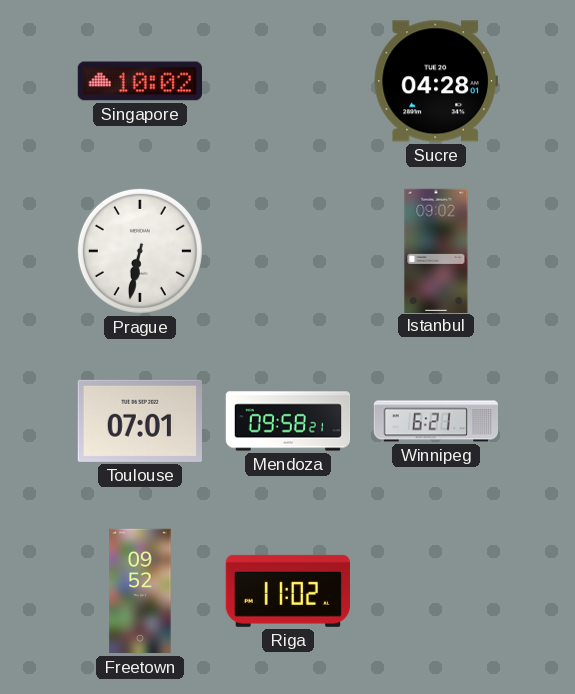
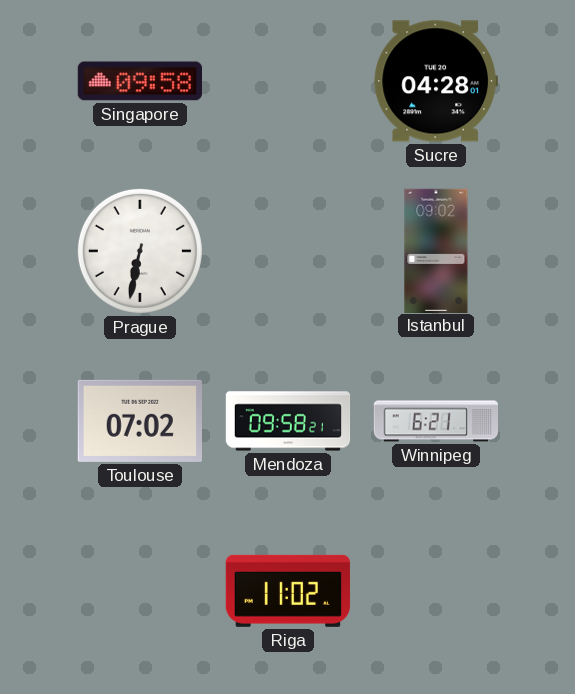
Singapore: 10:02 -> 09:58 (139, 81)
Toulouse: 07:01 -> 07:02 (140, 421)
Freetown: 09:52 -> none (140, 591)
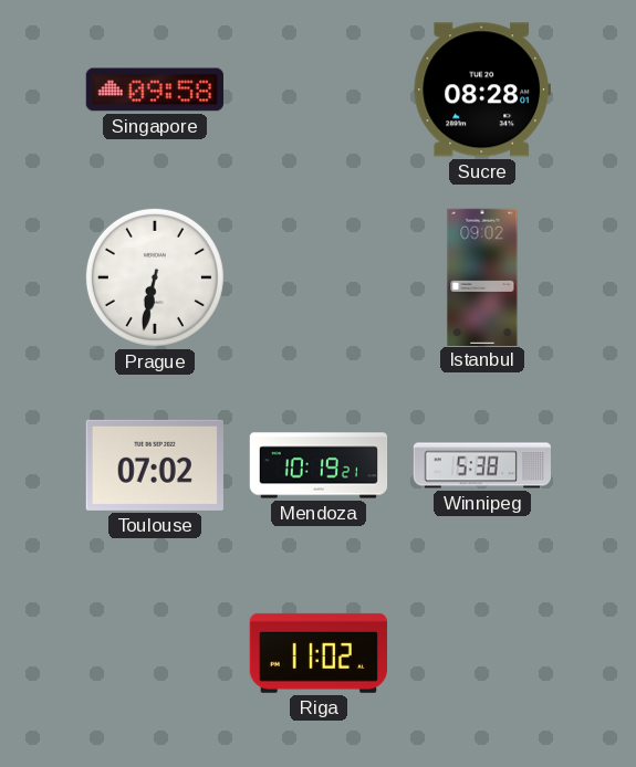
Sucre: 04:28 -> 08:28 (482, 90)
Mendoza: 09:58 -> 10:19 (319, 465)
Winnipeg: 6:21 -> 5:38 (482, 465)
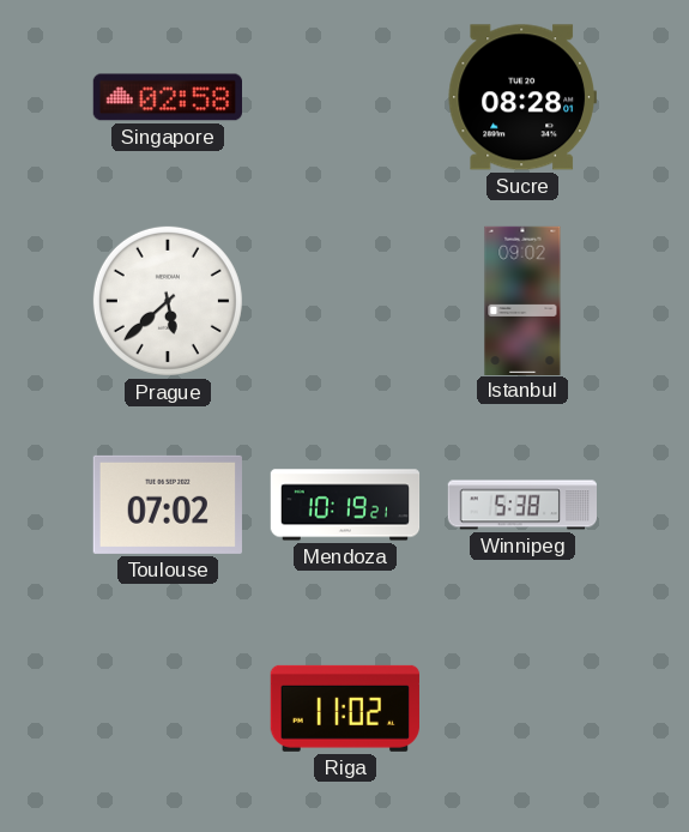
Singapore: 09:58 -> 02:58 (167, 97)
Prague: 6:32 -> 5:38 (168, 301)
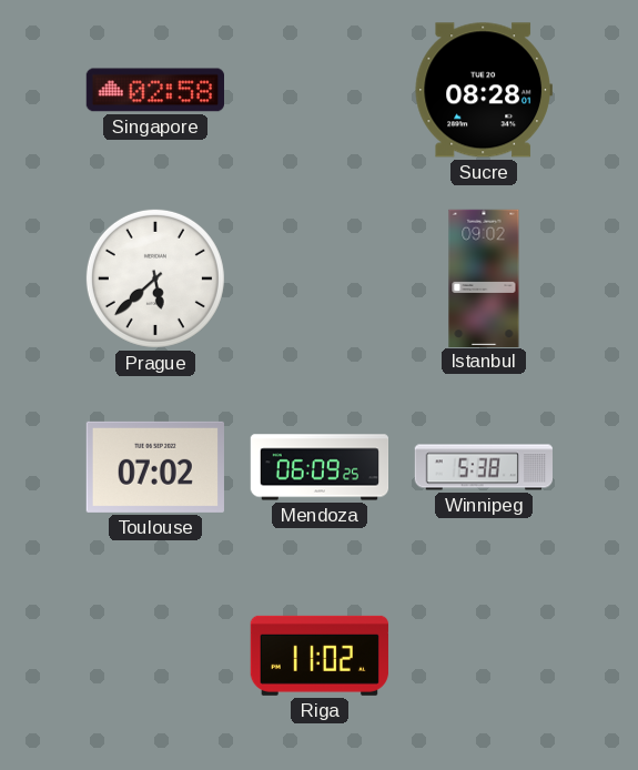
Mendoza: 10:19 -> 06:09 (320, 467)
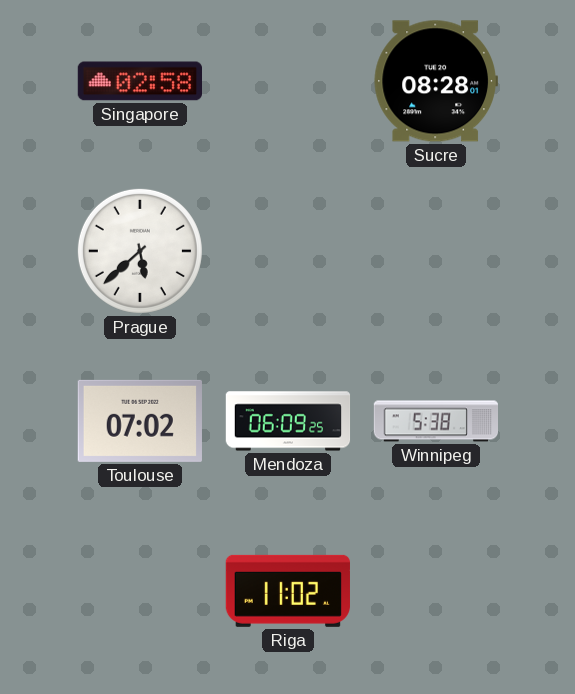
Istanbul: 09:02 -> none (484, 277)
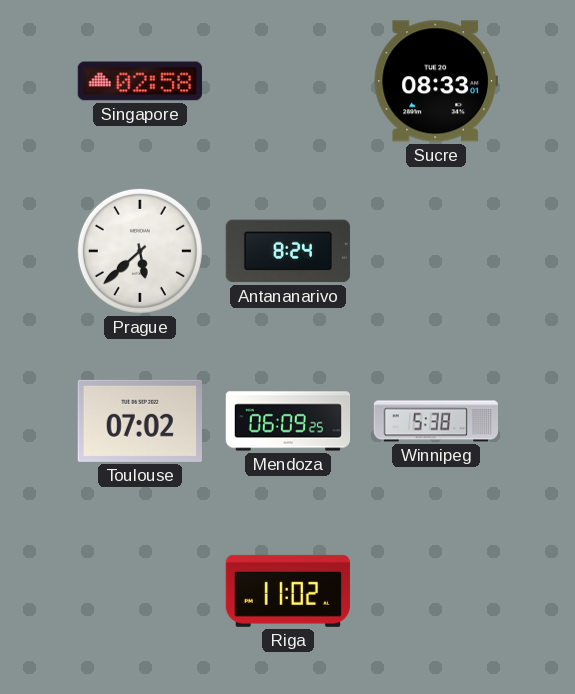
Sucre: 08:28 -> 08:33 (436, 81)
Antananarivo: none -> 8:24 (288, 251)
